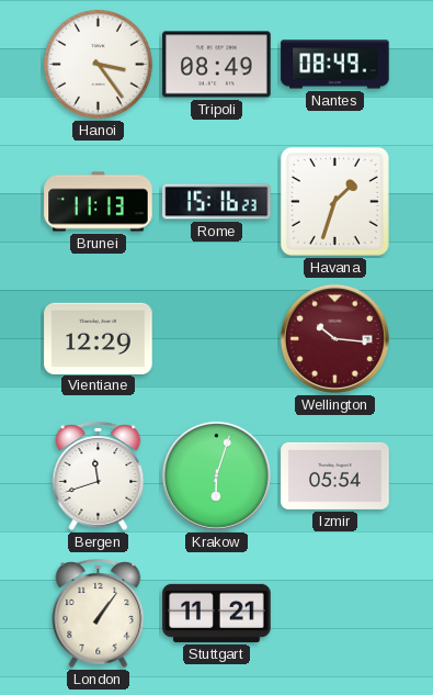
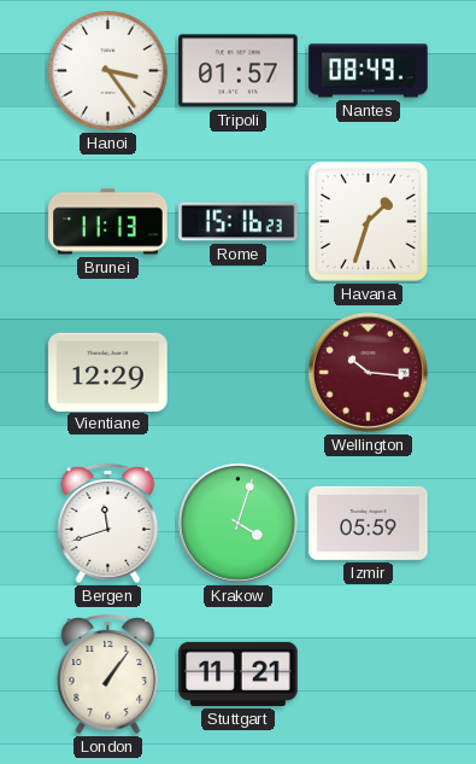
Tripoli: 08:49 -> 01:57 (239, 71)
Krakow: 6:03 -> 4:03 (237, 523)
Izmir: 05:54 -> 05:59 (369, 523)
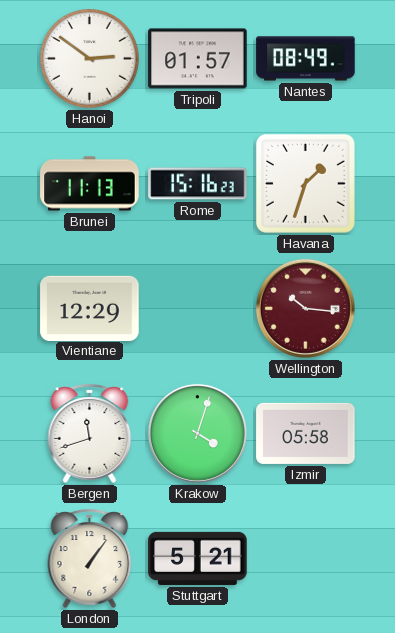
Hanoi: 3:24 -> 2:51 (90, 59)
Izmir: 05:59 -> 05:58 (306, 433)
Stuttgart: 11:21 -> 5:21 (198, 558)
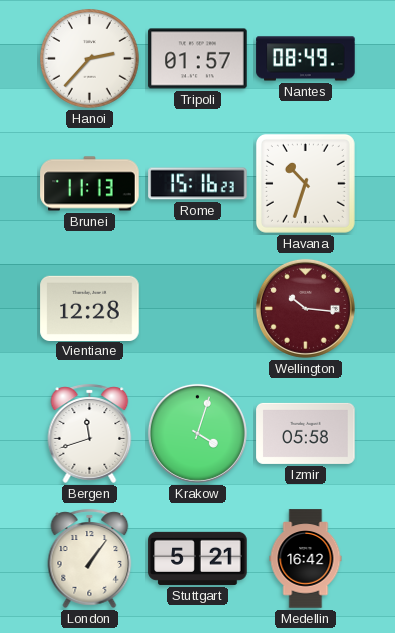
Hanoi: 2:51 -> 2:37 (90, 59)
Havana: 1:33 -> 10:33 (305, 183)
Vientiane: 12:29 -> 12:28 (90, 308)
Medellin: none -> 16:42 (306, 559)
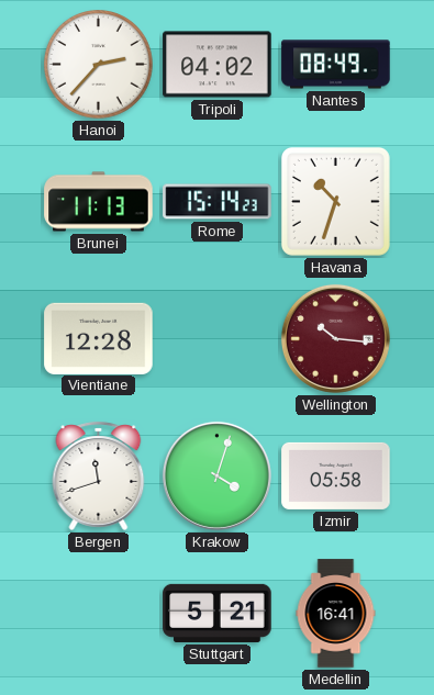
Tripoli: 01:57 -> 04:02 (218, 65)
Rome: 15:16 -> 15:14 (218, 202)
London: 1:06 -> none (90, 558)
Medellin: 16:42 -> 16:41 (336, 614)
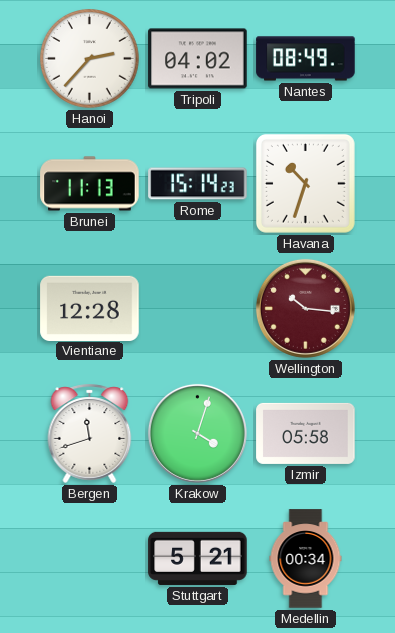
Medellin: 16:41 -> 00:34 (306, 559)
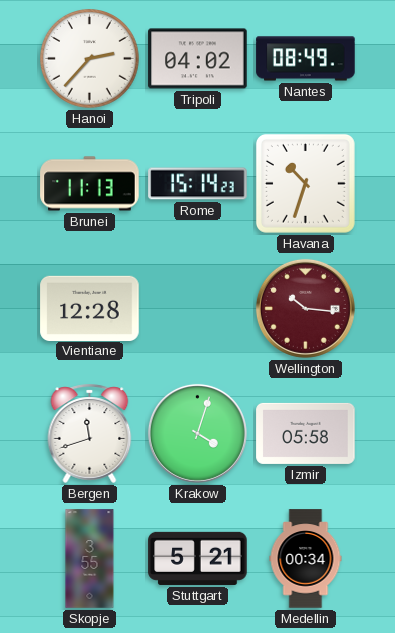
Skopje: none -> 3:55 (90, 559)
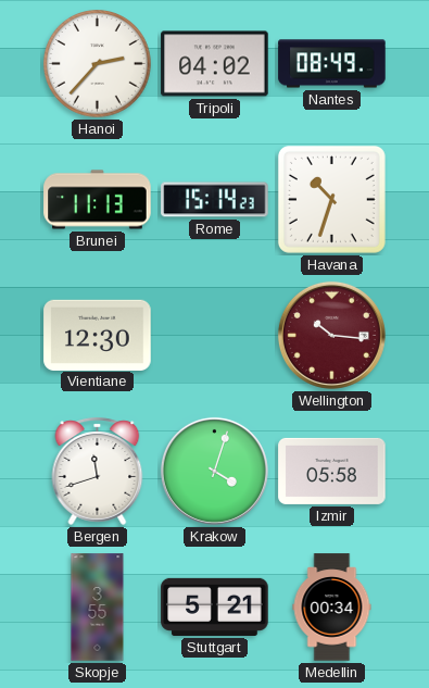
Vientiane: 12:28 -> 12:30 (98, 335)
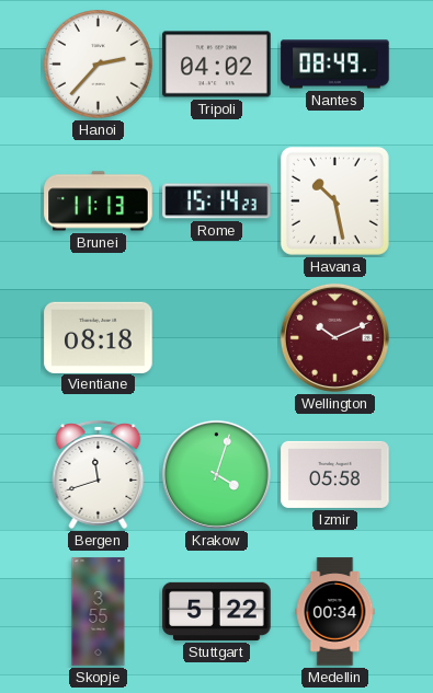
Havana: 10:33 -> 10:28 (334, 200)
Vientiane: 12:30 -> 08:18 (99, 337)
Wellington: 10:16 -> 10:11 (334, 337)
Stuttgart: 5:21 -> 5:22 (217, 611)
